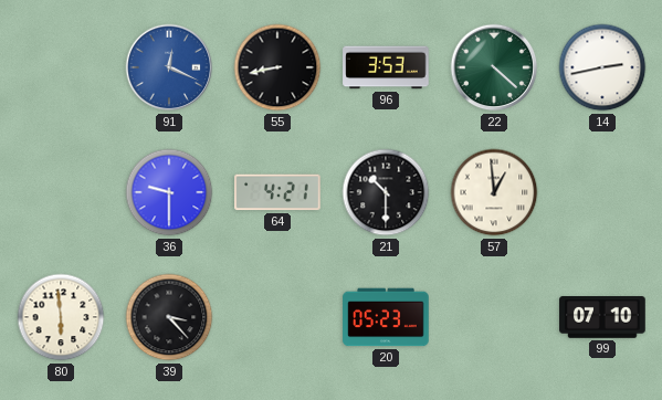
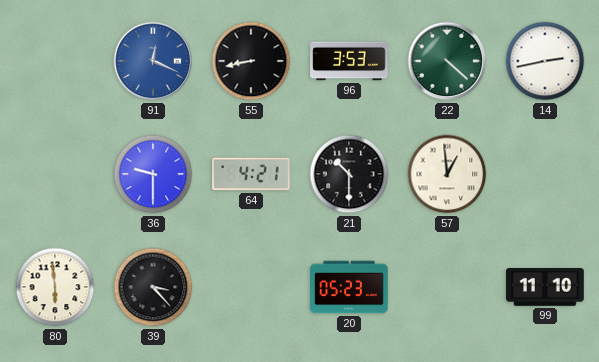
99: 07:10 -> 11:10 (545, 288)
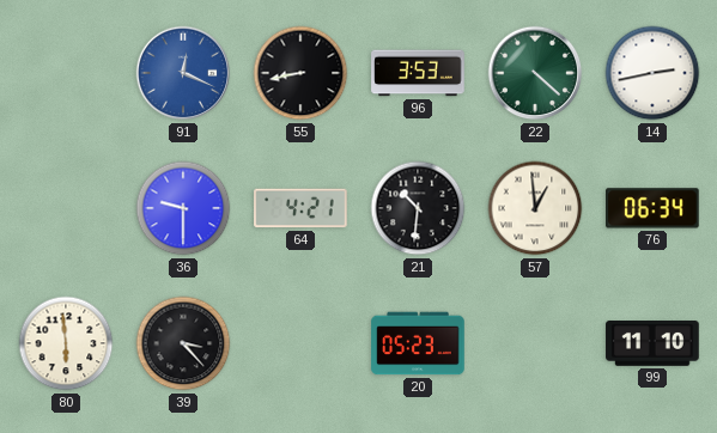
21: 10:30 -> 10:31 (418, 208)
76: none -> 06:34 (654, 208)
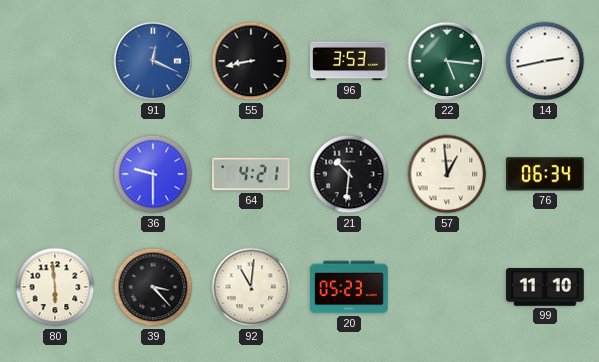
22: 4:22 -> 5:16 (447, 61)
92: none -> 11:01 (251, 287)
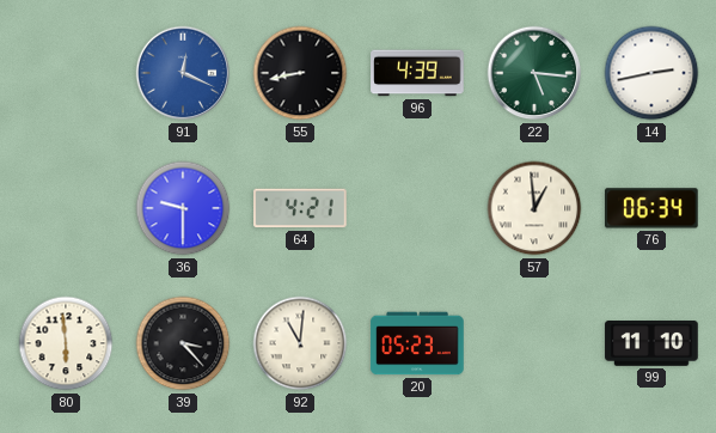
96: 3:53 -> 4:39 (417, 73)
21: 10:31 -> none (349, 174)
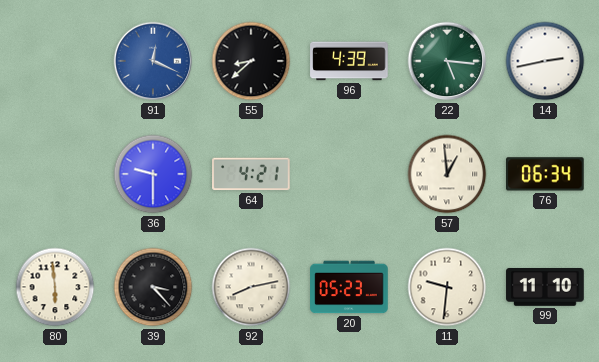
55: 8:43 -> 8:38 (251, 61)
92: 11:01 -> 8:13 (251, 287)
11: none -> 9:31 (447, 287)
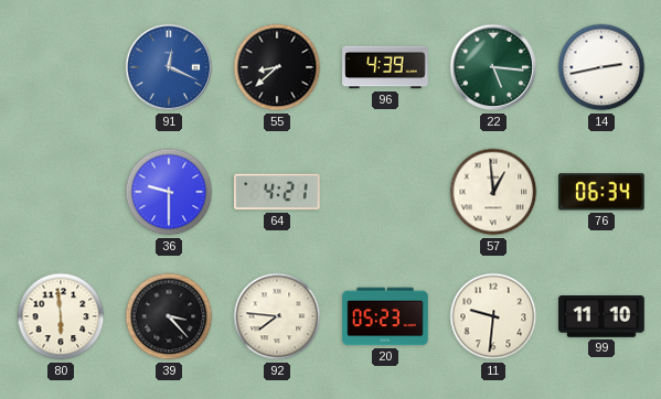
92: 8:13 -> 7:46 (277, 316)
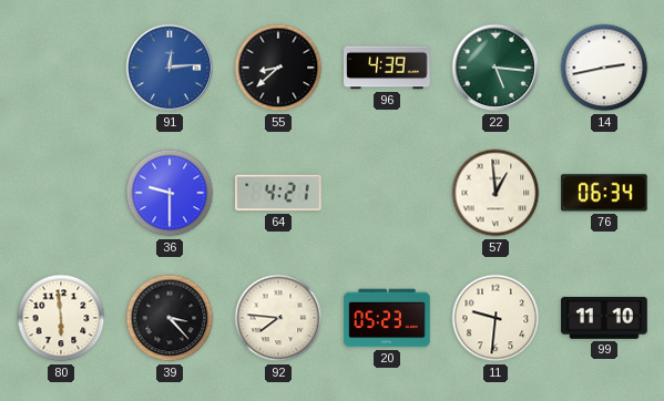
91: 12:19 -> 12:14 (170, 68)
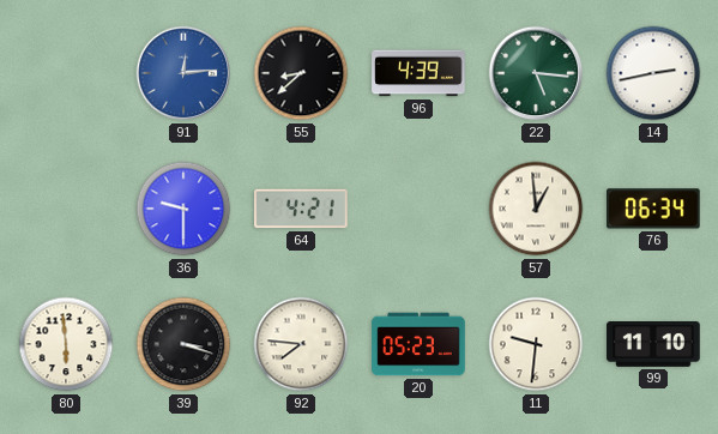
39: 3:23 -> 3:18 (183, 344)
